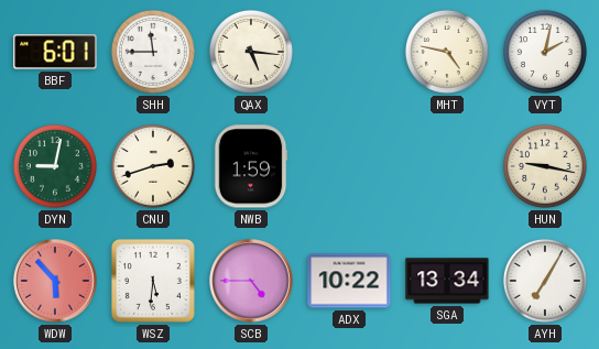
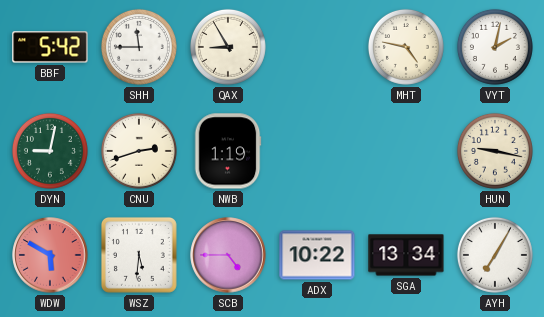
BBF: 6:01 -> 5:42 (50, 47)
QAX: 5:16 -> 8:55 (228, 47)
NWB: 1:59 -> 1:19 (228, 151)
WDW: 5:53 -> 5:50 (50, 255)
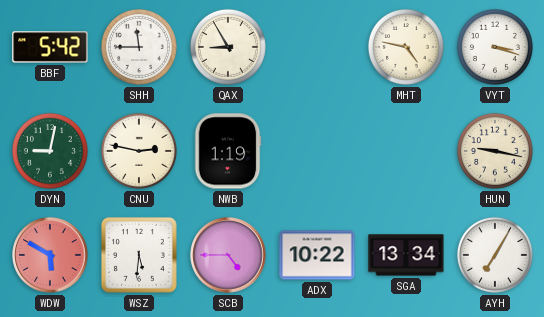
VYT: 2:02 -> 3:18 (495, 47)
CNU: 2:42 -> 2:47 (139, 151)
